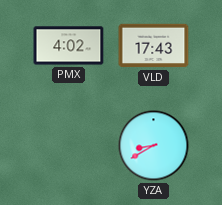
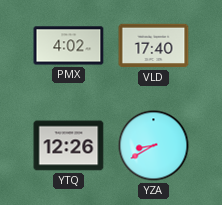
VLD: 17:43 -> 17:40 (154, 46)
YTQ: none -> 12:26 (69, 146)
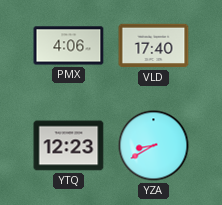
PMX: 4:02 -> 4:06 (69, 46)
YTQ: 12:26 -> 12:23 (69, 146)
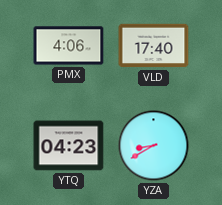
YTQ: 12:23 -> 04:23 (69, 146)
